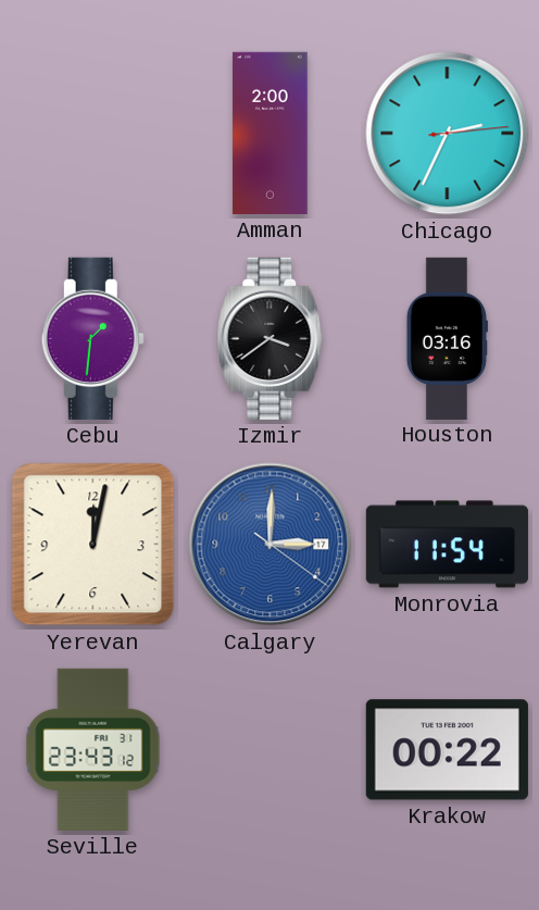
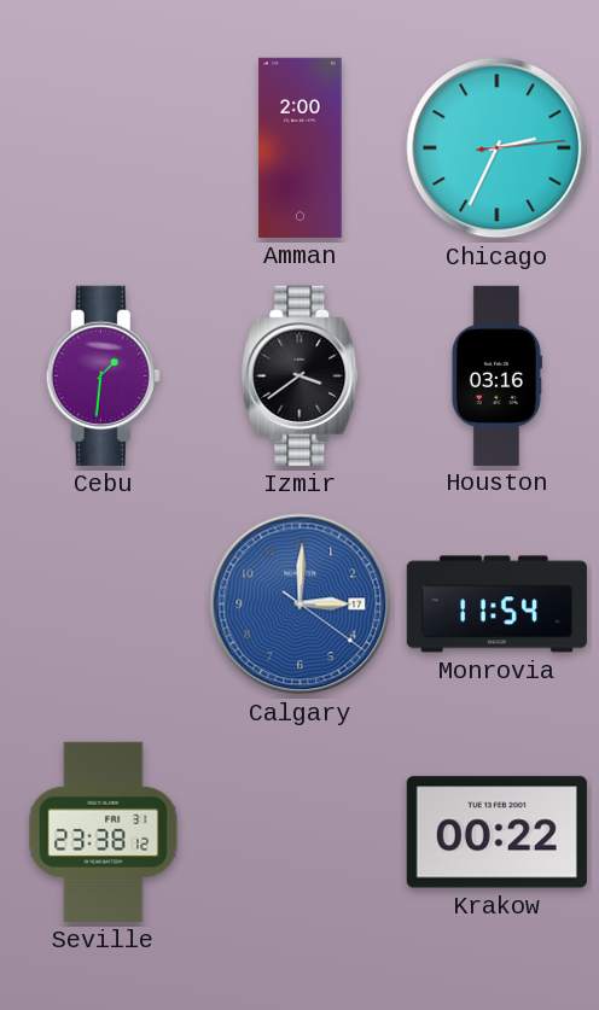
Yerevan: 12:02 -> none (93, 545)
Seville: 23:43 -> 23:38 (104, 831)
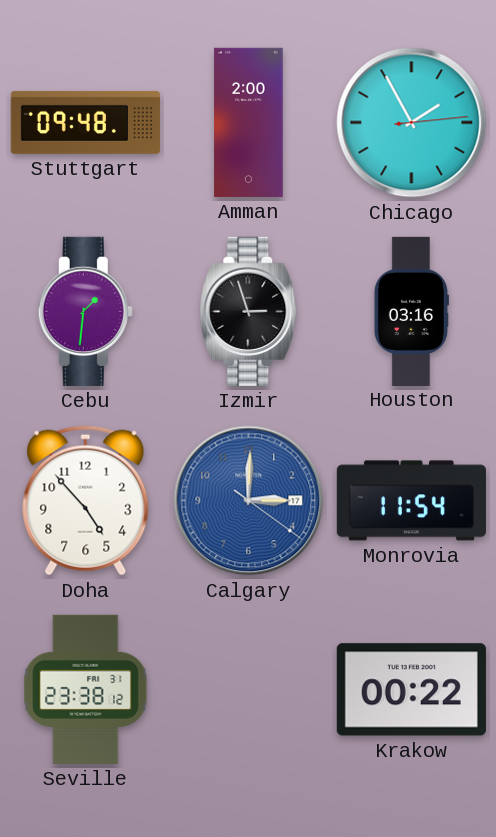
Stuttgart: none -> 09:48 (85, 122)
Chicago: 2:34 -> 1:55 (412, 123)
Izmir: 3:39 -> 2:57 (249, 311)
Doha: none -> 4:53 (86, 501)
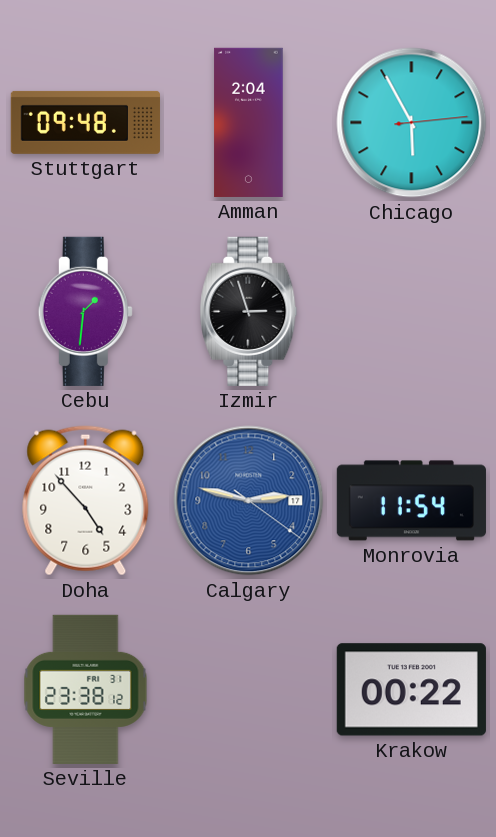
Amman: 2:00 -> 2:04 (249, 122)
Chicago: 1:55 -> 5:55 (412, 123)
Houston: 03:16 -> none (411, 311)
Calgary: 3:00 -> 2:47 (249, 501)
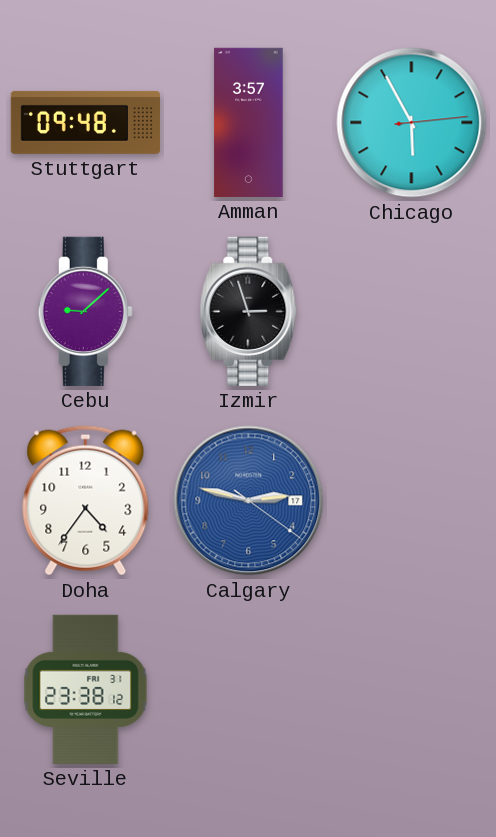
Amman: 2:04 -> 3:57 (249, 122)
Cebu: 1:31 -> 9:08 (85, 311)
Doha: 4:53 -> 4:36 (86, 501)
Monrovia: 11:54 -> none (411, 501)
Krakow: 00:22 -> none (411, 690)
